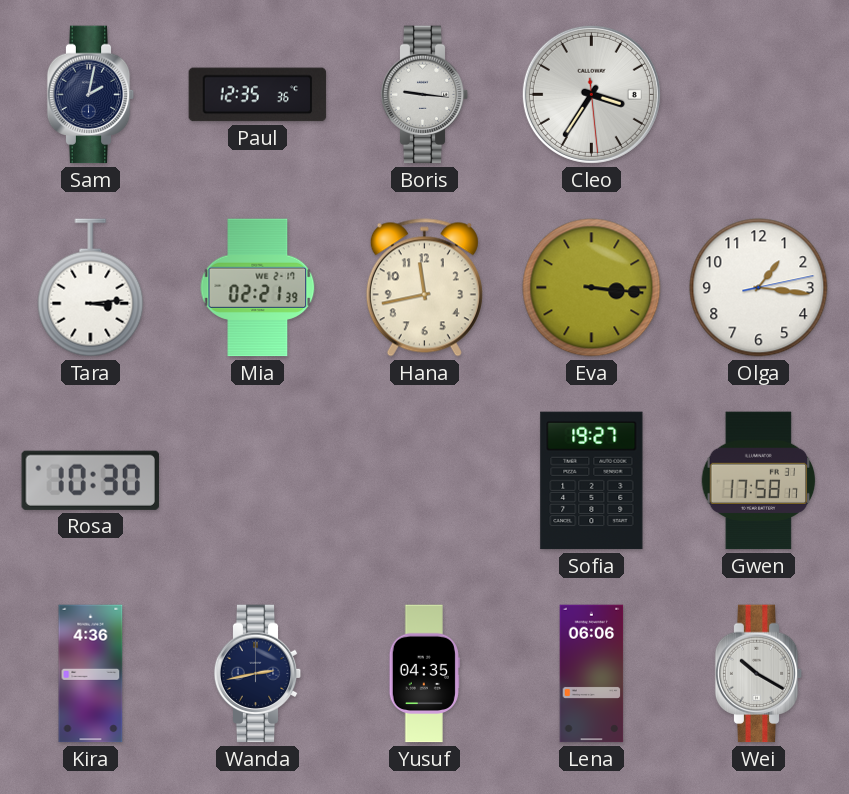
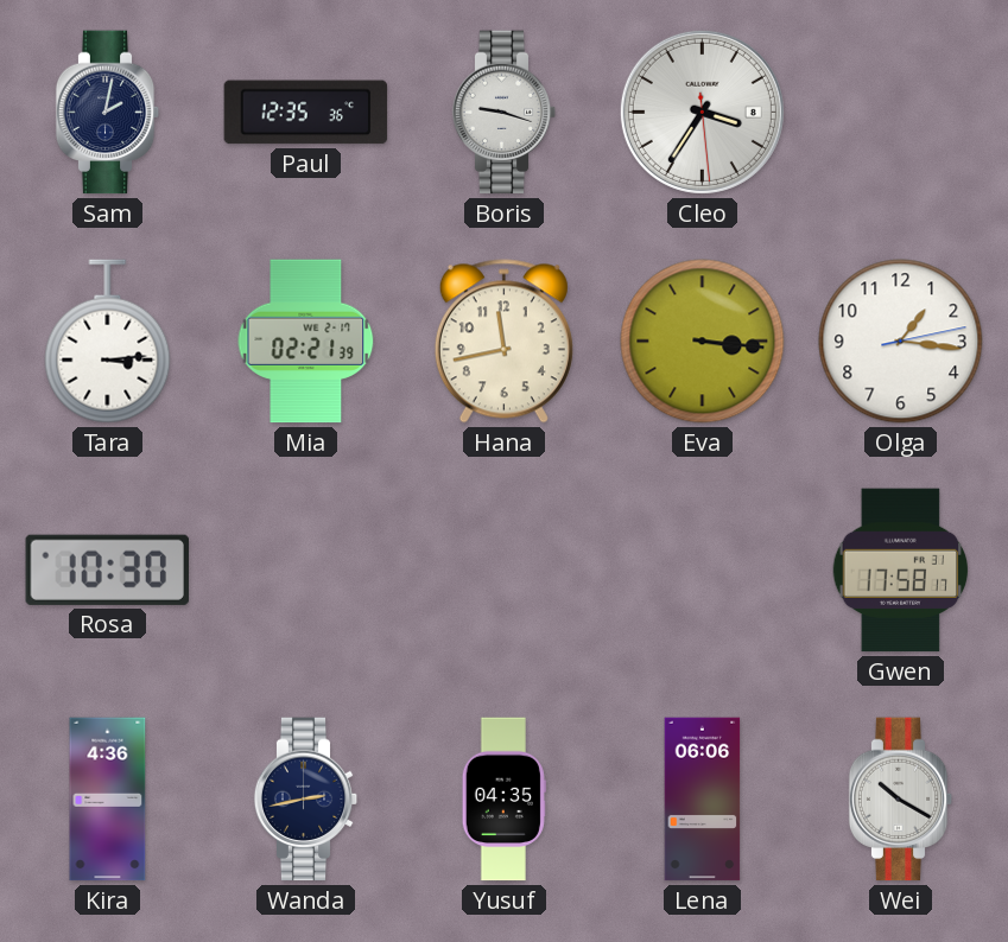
Boris: 9:16 -> 9:18 (505, 113)
Sofia: 19:27 -> none (592, 481)
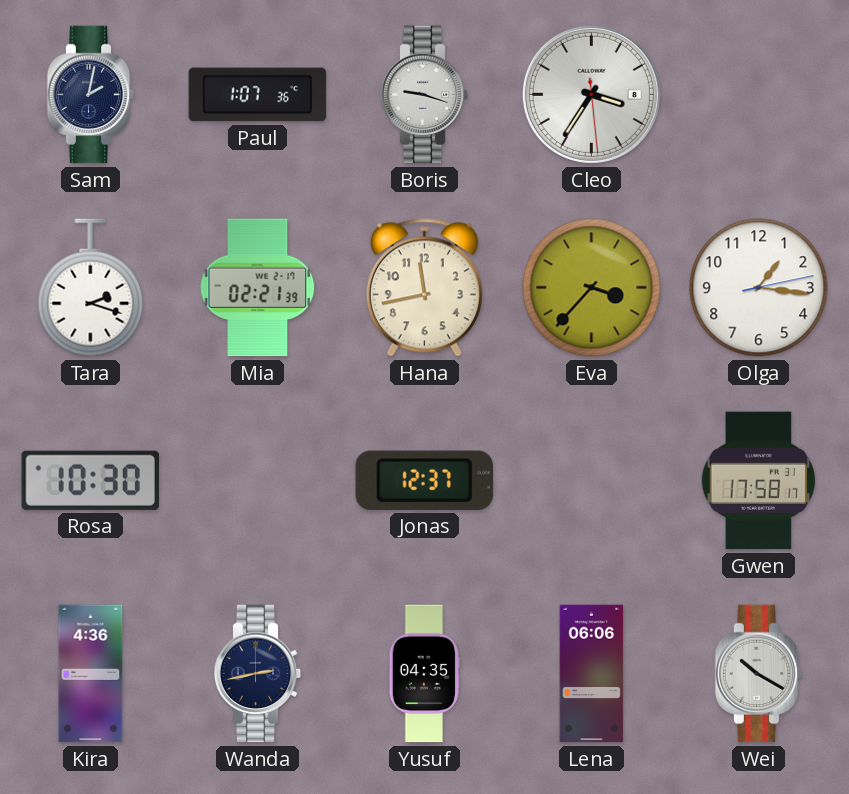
Paul: 12:35 -> 1:07 (258, 95)
Tara: 3:14 -> 2:18 (91, 288)
Eva: 3:16 -> 3:37 (592, 288)
Jonas: none -> 12:37 (424, 480)
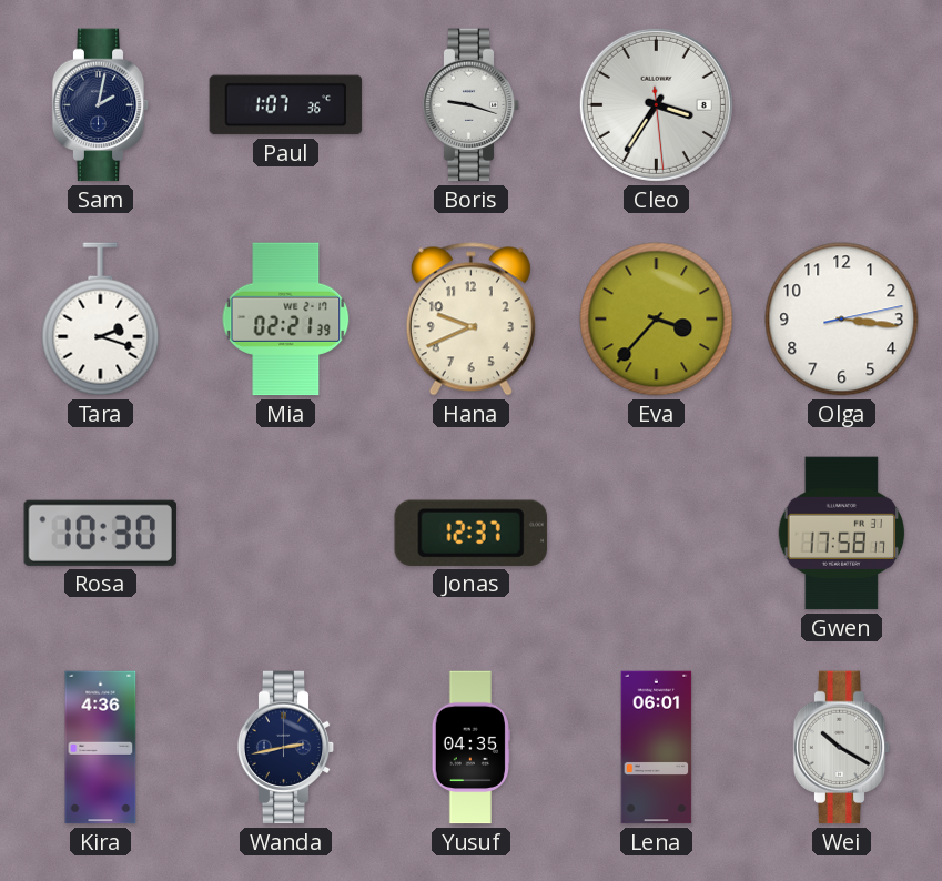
Hana: 11:43 -> 9:41 (470, 320)
Olga: 1:16 -> 3:16 (842, 320)
Lena: 06:06 -> 06:01 (657, 748)
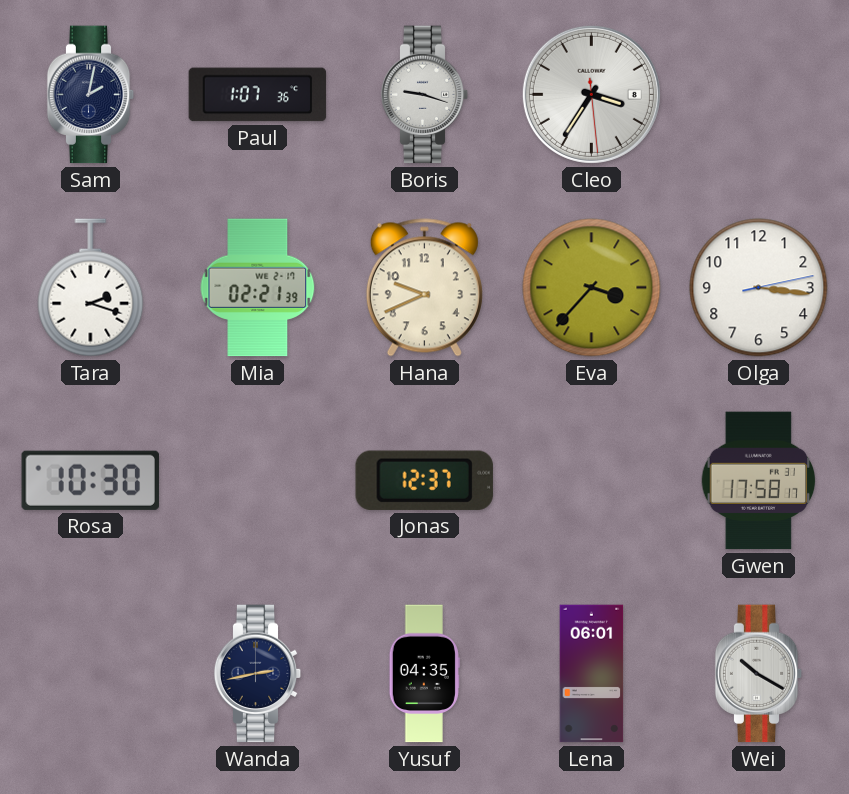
Kira: 4:36 -> none (101, 748)
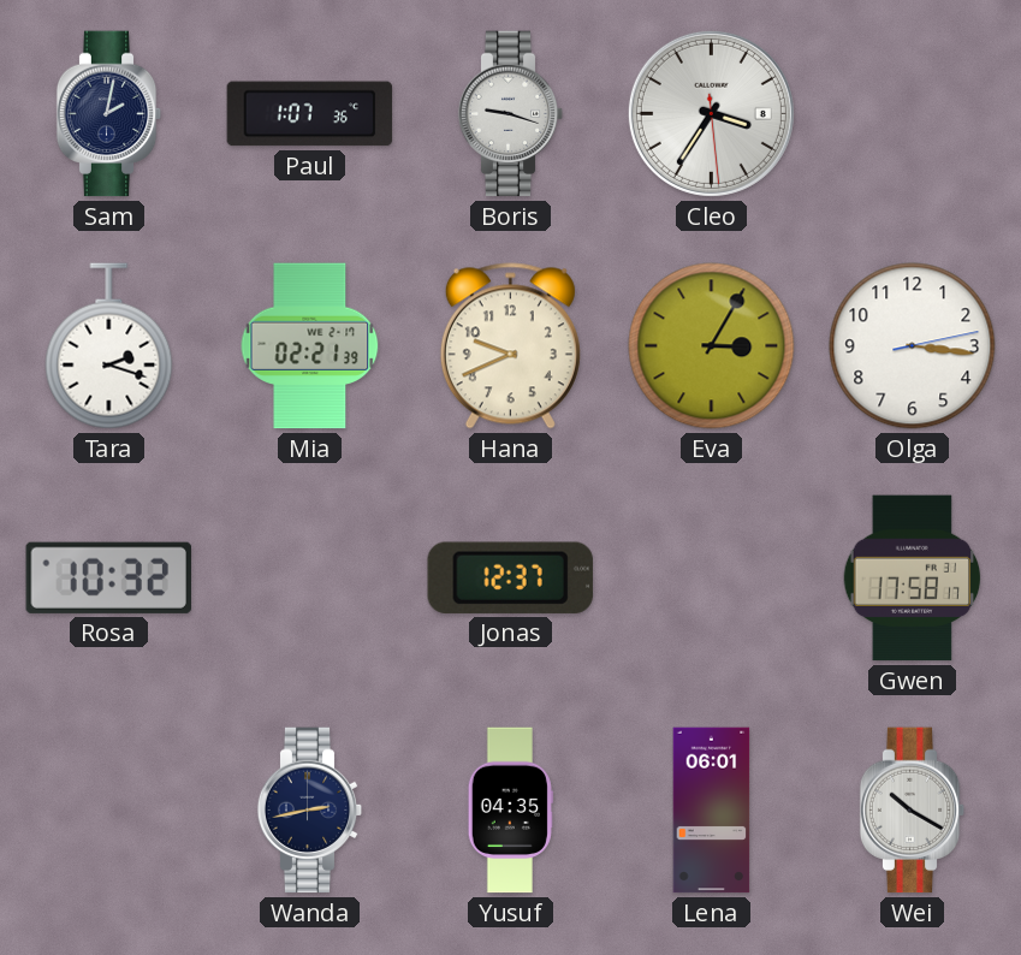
Eva: 3:37 -> 3:05 (712, 346)
Rosa: 10:30 -> 10:32 (108, 577)
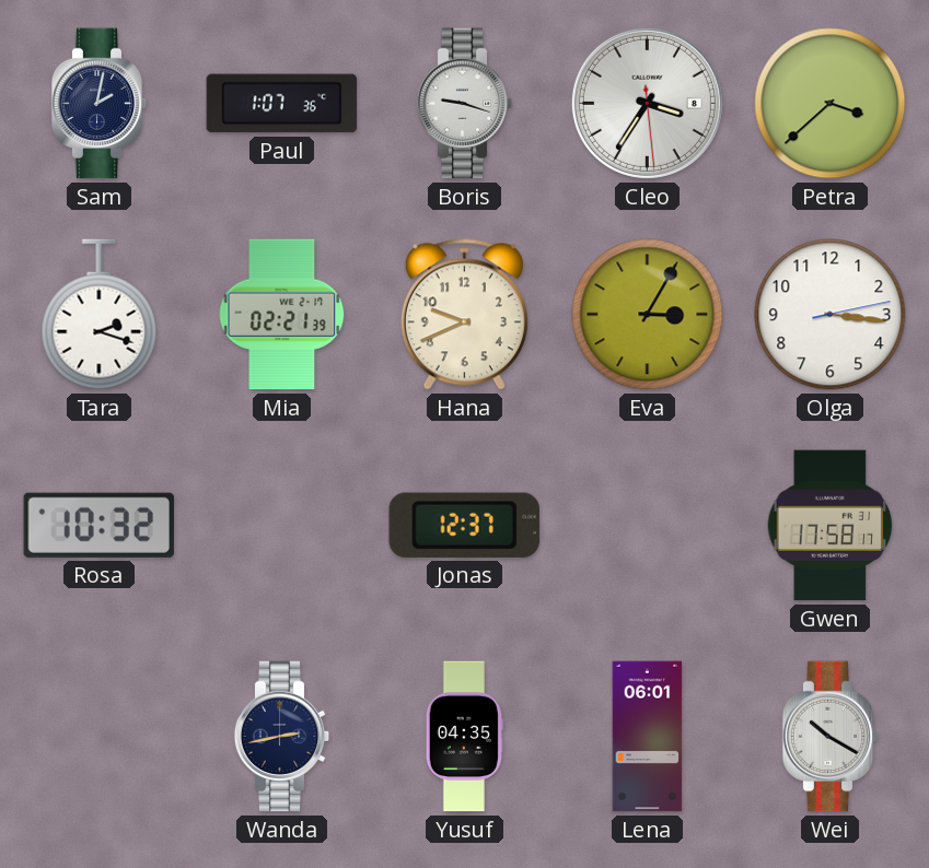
Petra: none -> 3:38 (831, 104)
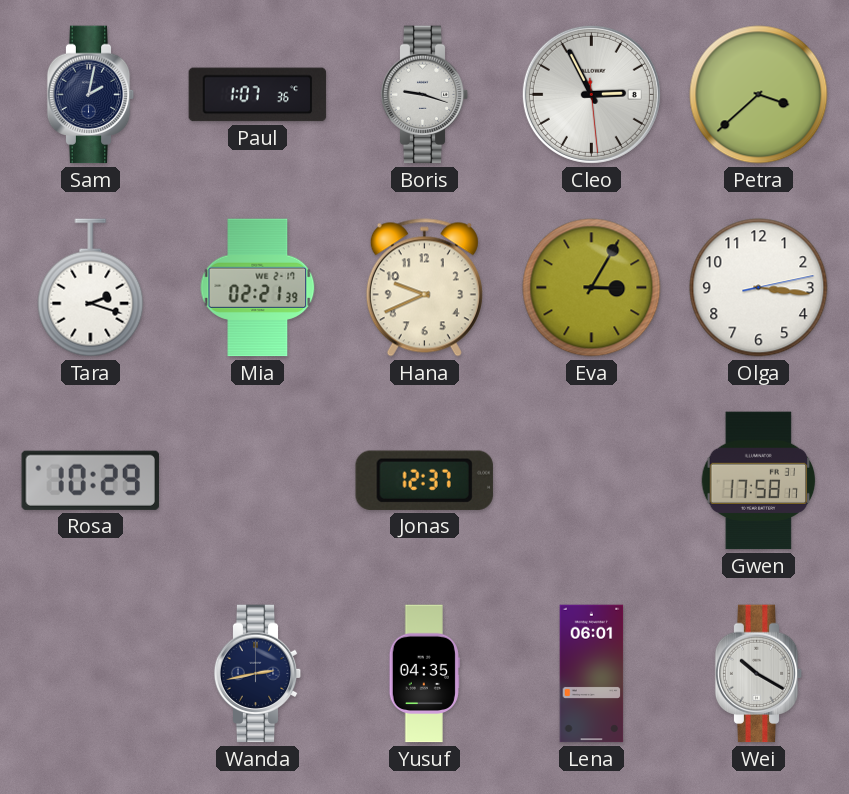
Cleo: 3:35 -> 2:55 (591, 94)
Rosa: 10:32 -> 10:29 (90, 480)
